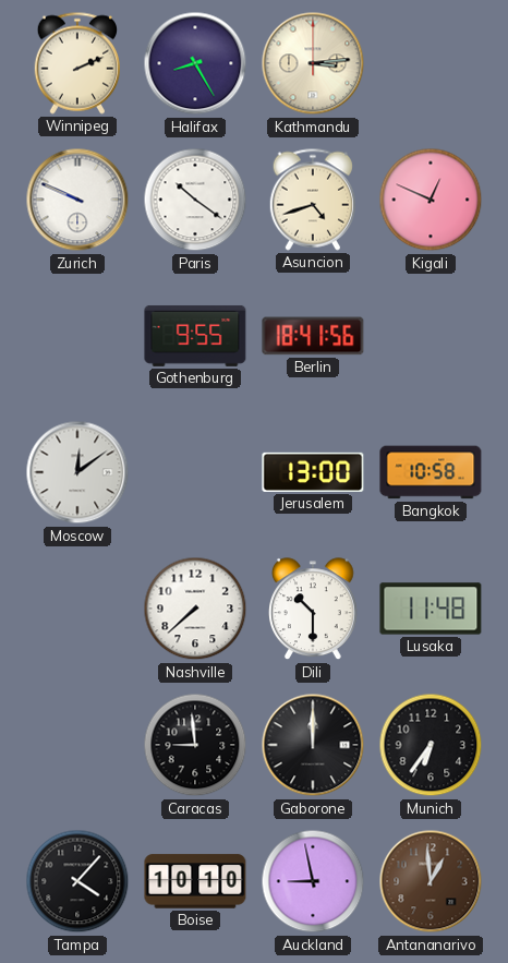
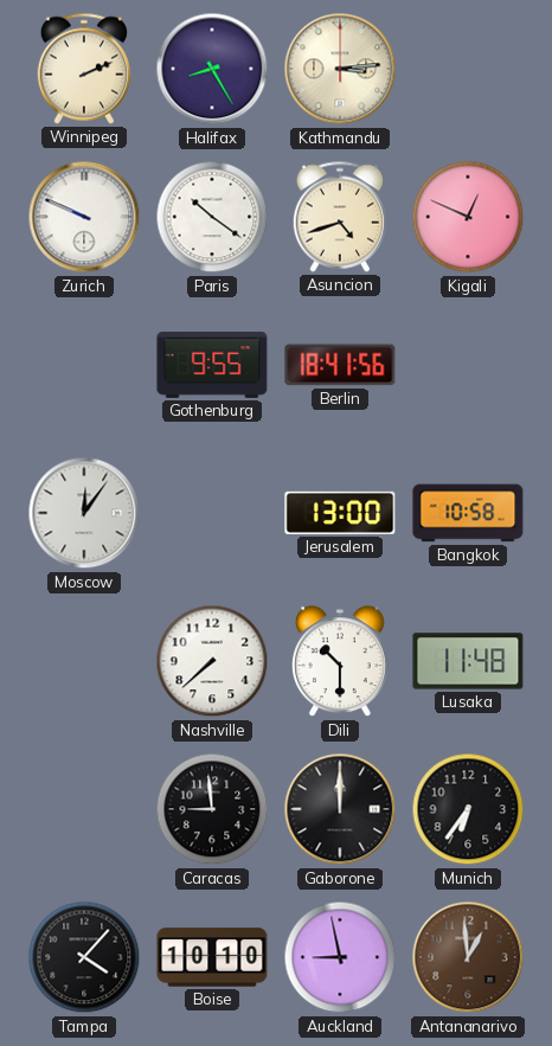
Moscow: 12:09 -> 12:06 (84, 513)
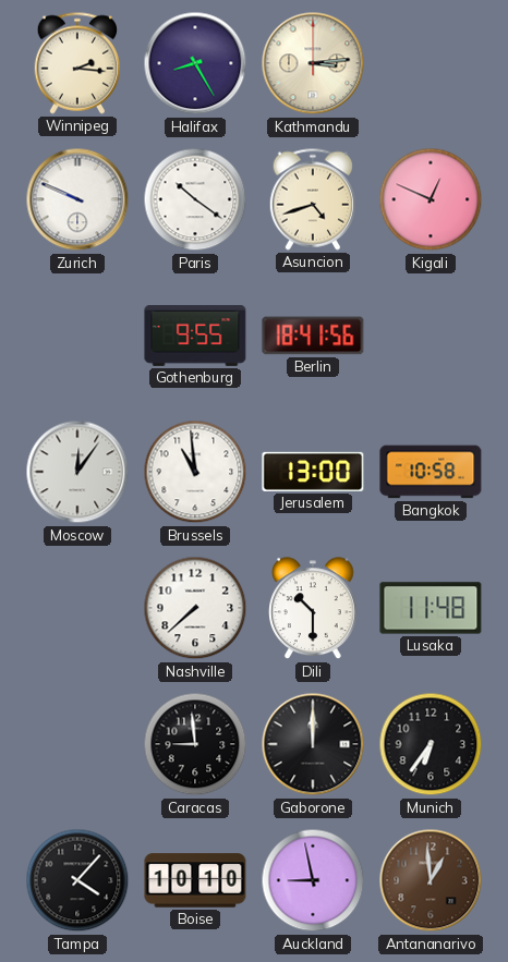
Winnipeg: 2:11 -> 2:16 (76, 63)
Brussels: none -> 10:59 (195, 472)
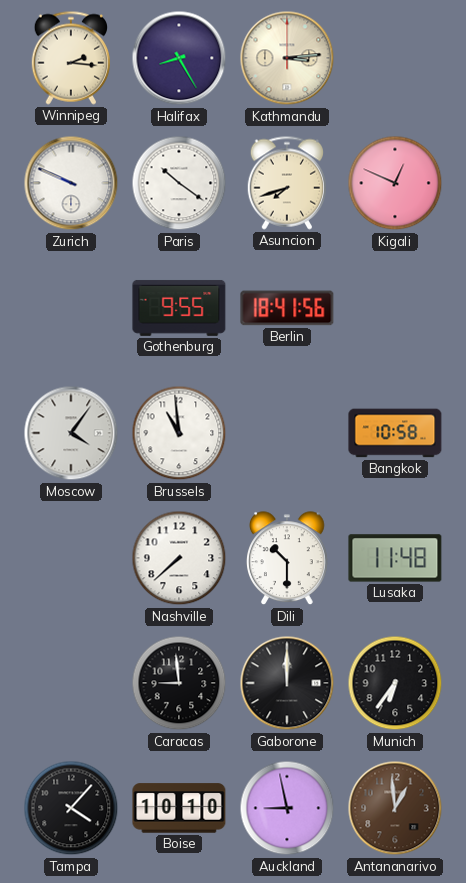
Asuncion: 4:42 -> 7:42 (286, 183)
Moscow: 12:06 -> 4:06 (71, 433)
Jerusalem: 13:00 -> none (313, 472)
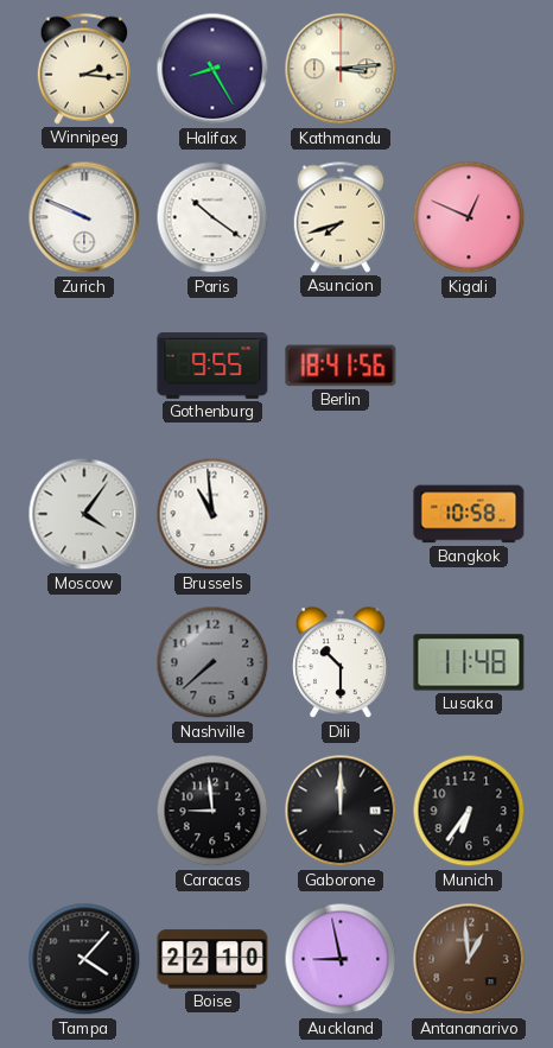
Nashville dial: white -> grey (212, 662)
Boise: 10:10 -> 22:10 (212, 959)
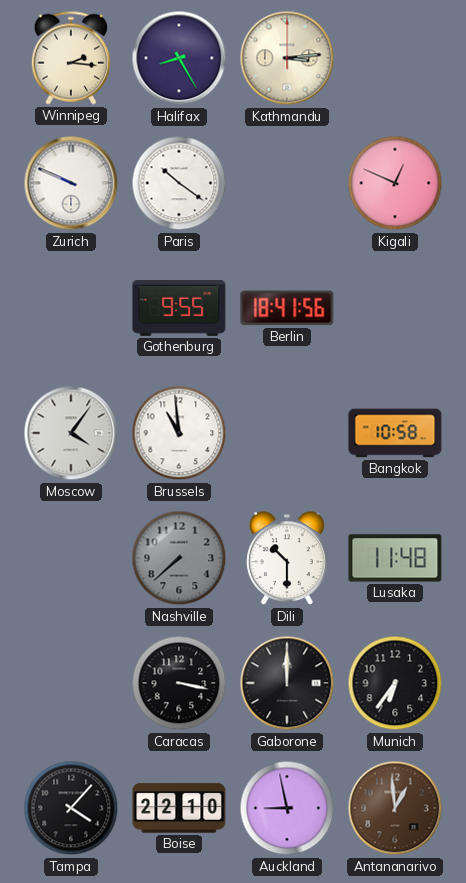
Asuncion: 7:42 -> none (339, 217)
Caracas: 8:59 -> 3:17 (179, 683)
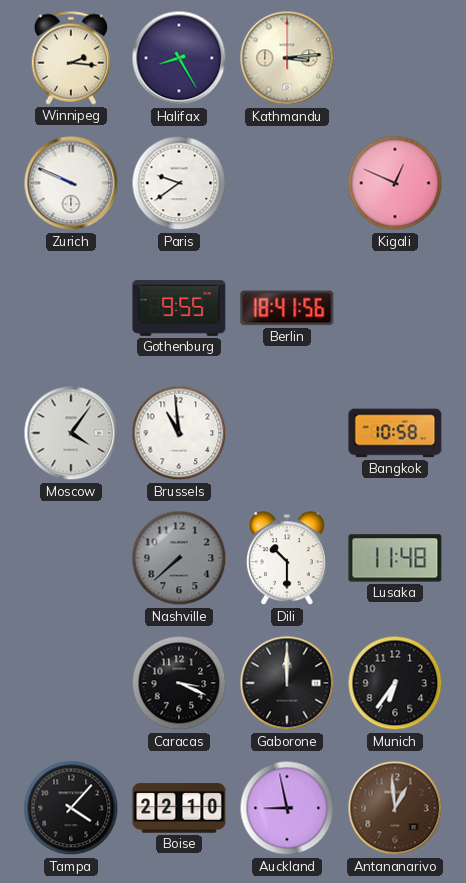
Paris: 10:21 -> 9:39 (179, 183)
Caracas: 3:17 -> 3:19 (179, 683)
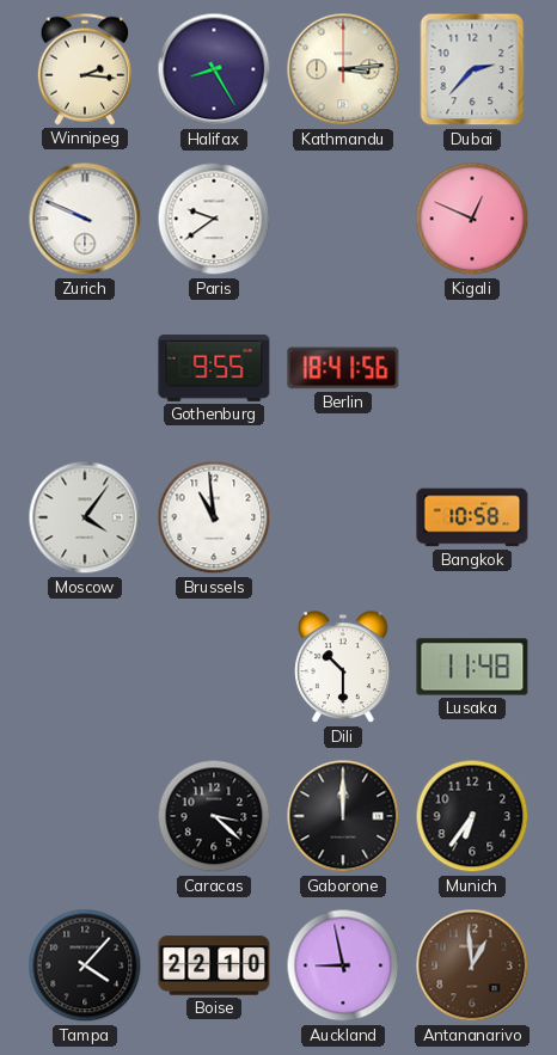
Dubai: none -> 2:37 (472, 69)
Nashville: 7:38 -> none (179, 558)
Caracas: 3:19 -> 3:22 (214, 816)
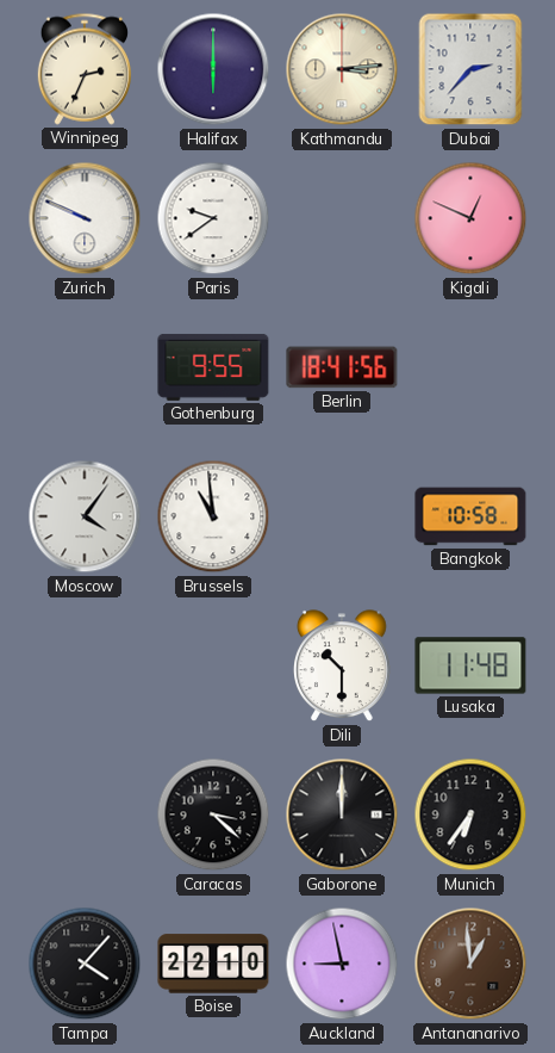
Winnipeg: 2:16 -> 2:34 (83, 69)
Halifax: 8:25 -> 6:00 (213, 69)
